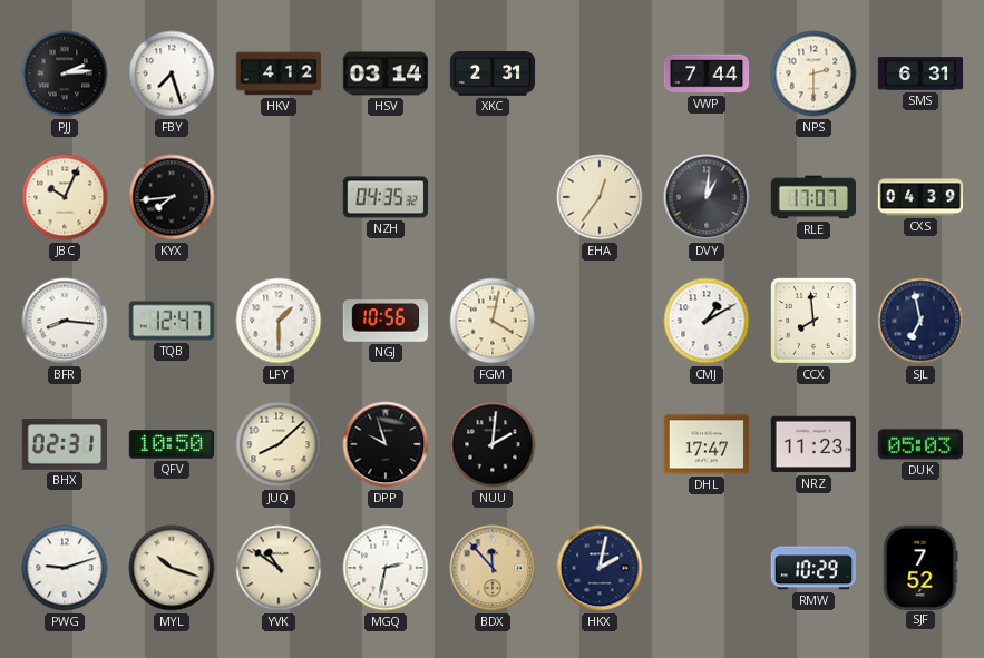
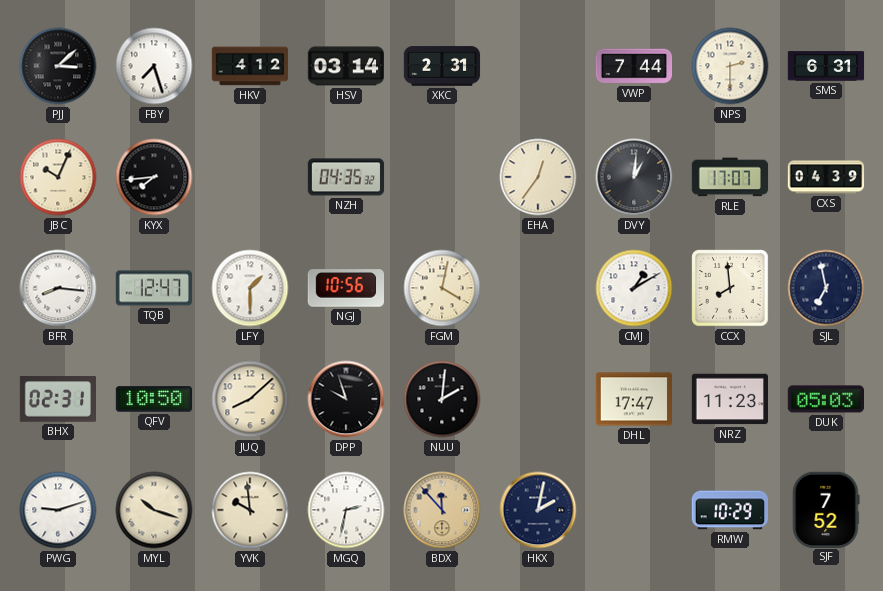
PJJ: 2:14 -> 3:08 (58, 66)
YVK: 10:51 -> 9:59 (250, 510)
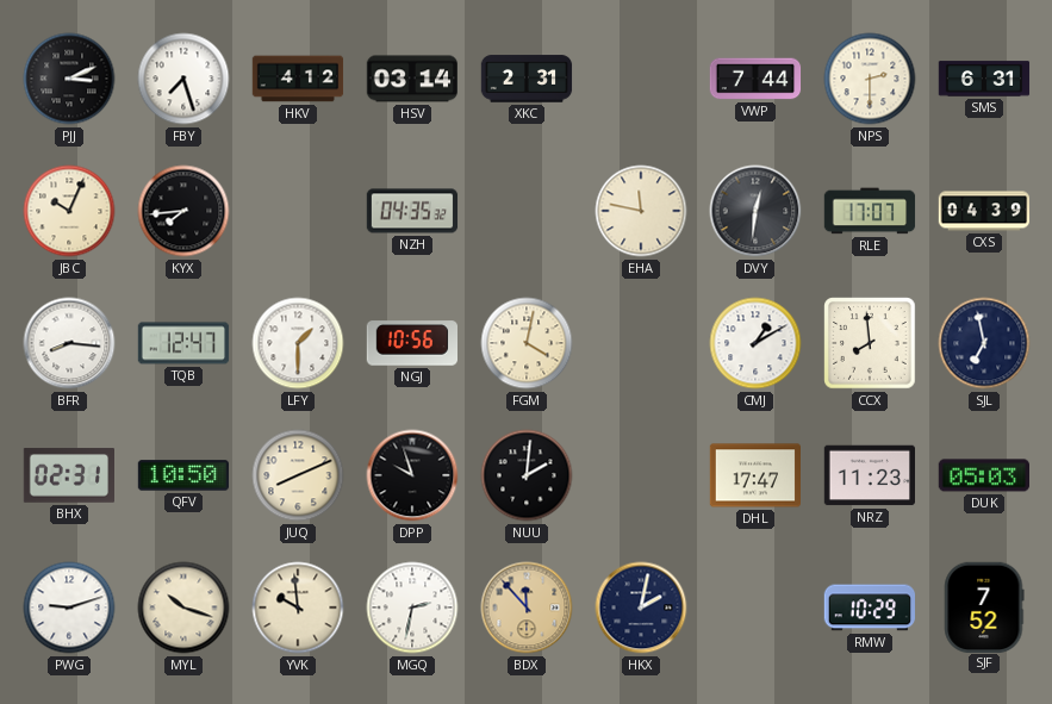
PJJ: 3:08 -> 3:11 (69, 79)
EHA: 12:36 -> 11:47 (641, 211)
DVY: 1:01 -> 12:31 (755, 211)
JUQ: 8:08 -> 8:11 (298, 475)
